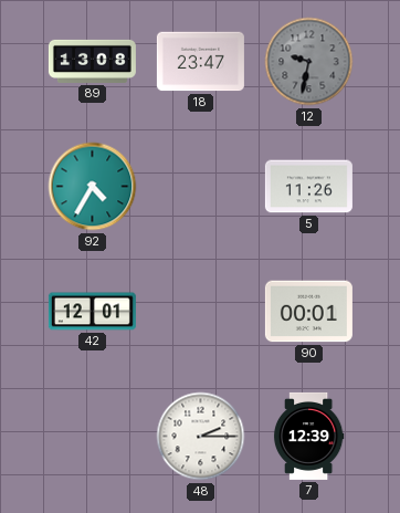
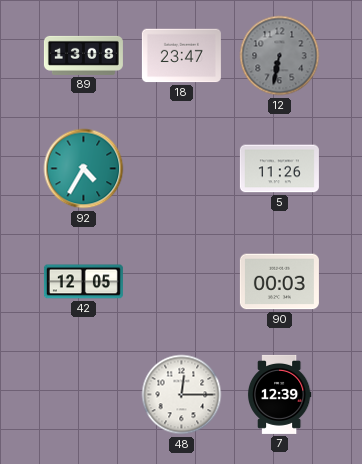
12: 9:32 -> 6:32 (280, 56)
42: 12:01 -> 12:05 (83, 282)
90: 00:01 -> 00:03 (279, 282)
48: 2:15 -> 12:15 (182, 395)
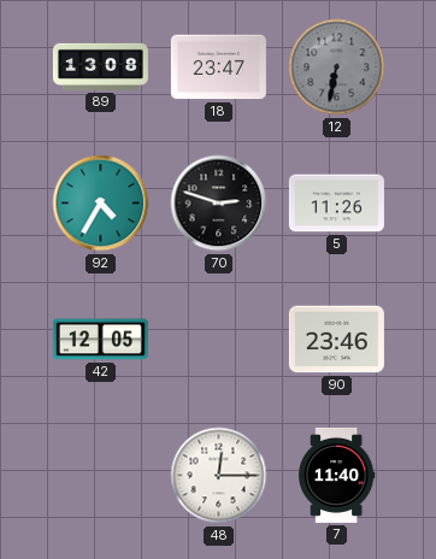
70: none -> 2:48 (219, 204)
90: 00:03 -> 23:46 (336, 340)
7: 12:39 -> 11:40 (336, 475)
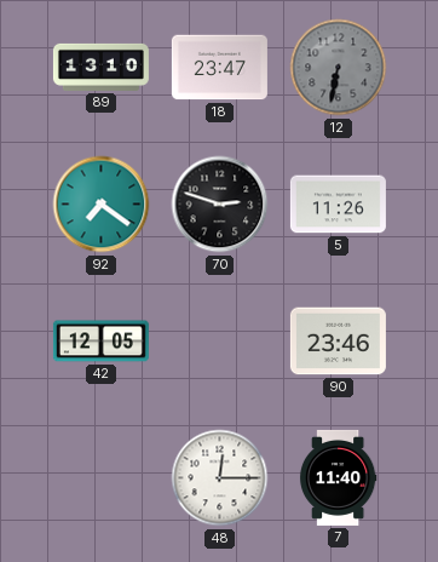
89: 13:08 -> 13:10 (100, 67)
92: 4:35 -> 7:21 (102, 205)
